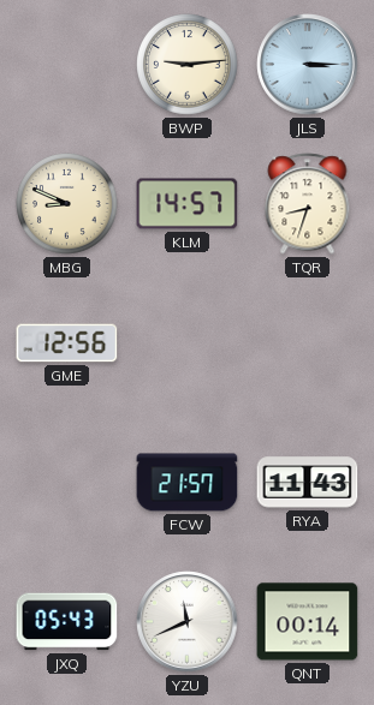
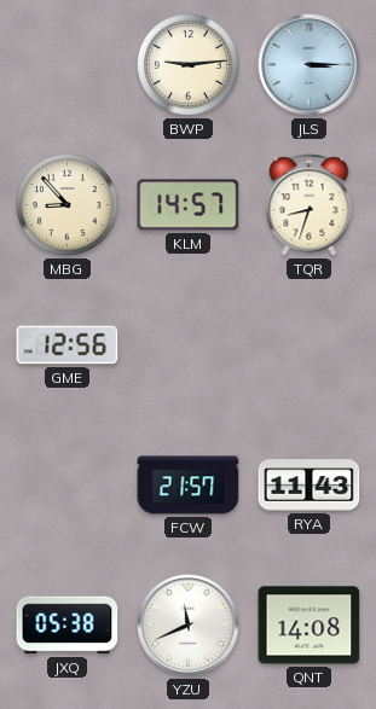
MBG: 8:49 -> 8:53 (68, 205)
JXQ: 05:43 -> 05:38 (68, 626)
QNT: 00:14 -> 14:08 (310, 626)
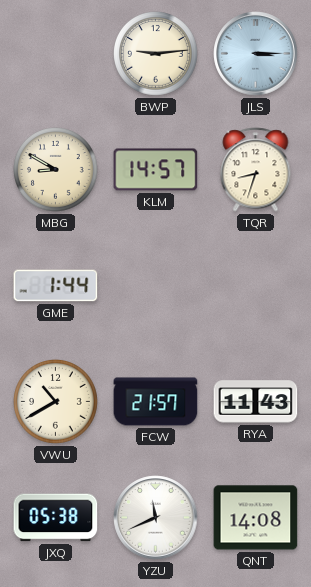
MBG: 8:53 -> 8:50 (56, 170)
GME: 12:56 -> 1:44 (56, 286)
VWU: none -> 10:40 (56, 402)
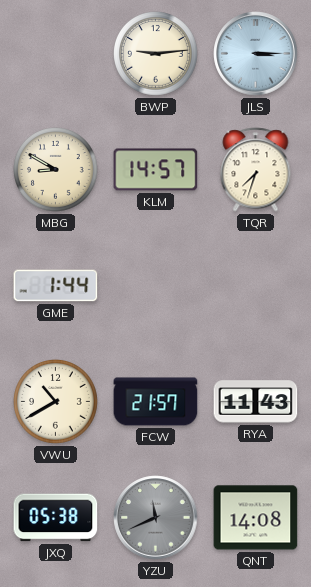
TQR: 8:33 -> 7:33 (256, 170)
YZU dial: white -> grey (156, 518)
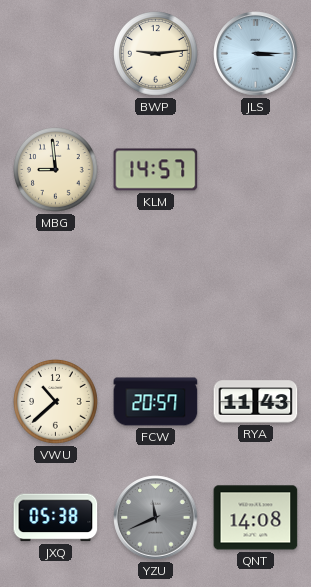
MBG: 8:50 -> 8:59 (56, 170)
TQR: 7:33 -> none (256, 170)
GME: 1:44 -> none (56, 286)
VWU: 10:40 -> 10:38 (56, 402)
FCW: 21:57 -> 20:57 (156, 402)
